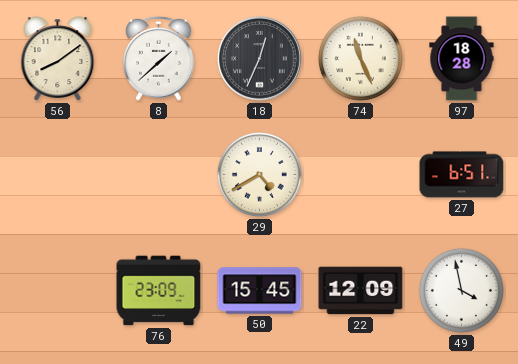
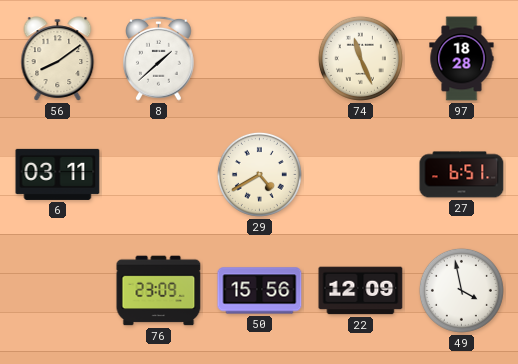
18: 12:34 -> none (260, 59)
6: none -> 03:11 (58, 174)
50: 15:45 -> 15:56 (260, 291)
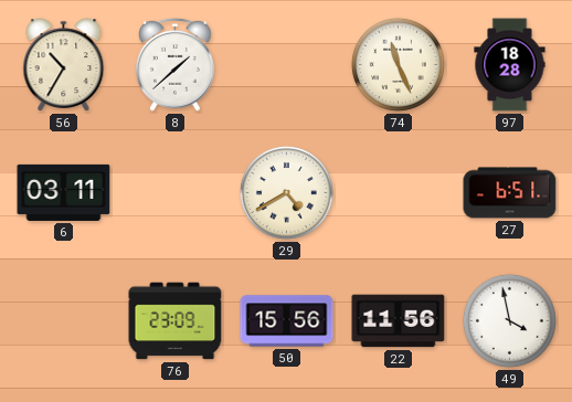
56: 8:09 -> 10:35 (64, 65)
22: 12:09 -> 11:56 (399, 321)
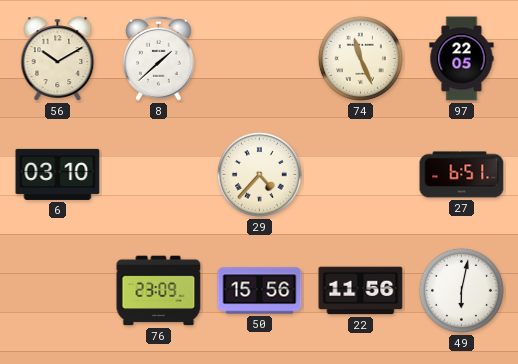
56: 10:35 -> 10:10 (58, 59)
97: 18:28 -> 22:05 (462, 59)
6: 03:11 -> 03:10 (58, 174)
29: 4:40 -> 4:37 (259, 174)
49: 3:58 -> 6:02 (461, 290)
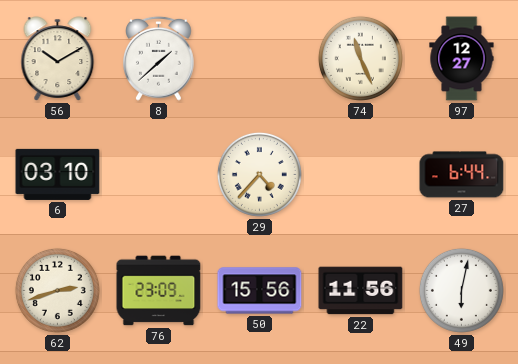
97: 22:05 -> 12:27 (462, 59)
27: 6:51 -> 6:44 (462, 175)
62: none -> 2:42 (57, 290)
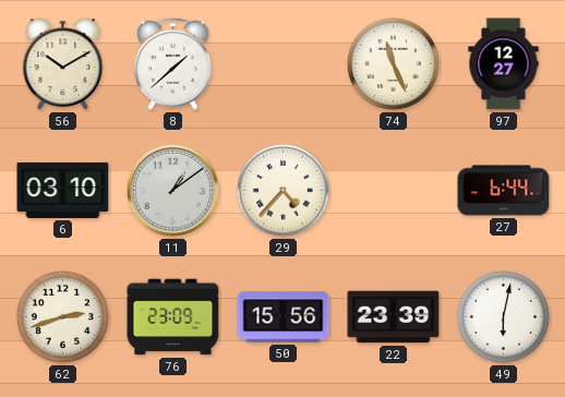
11: none -> 1:09 (173, 191)
22: 11:56 -> 23:39 (394, 317)
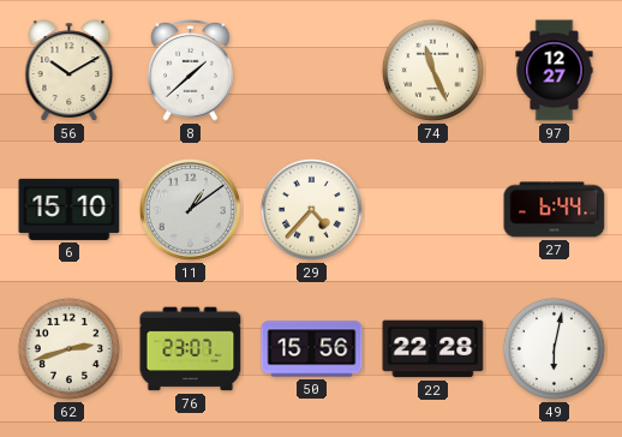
6: 03:10 -> 15:10 (70, 209)
76: 23:09 -> 23:07 (191, 349)
22: 23:39 -> 22:28 (433, 349)
